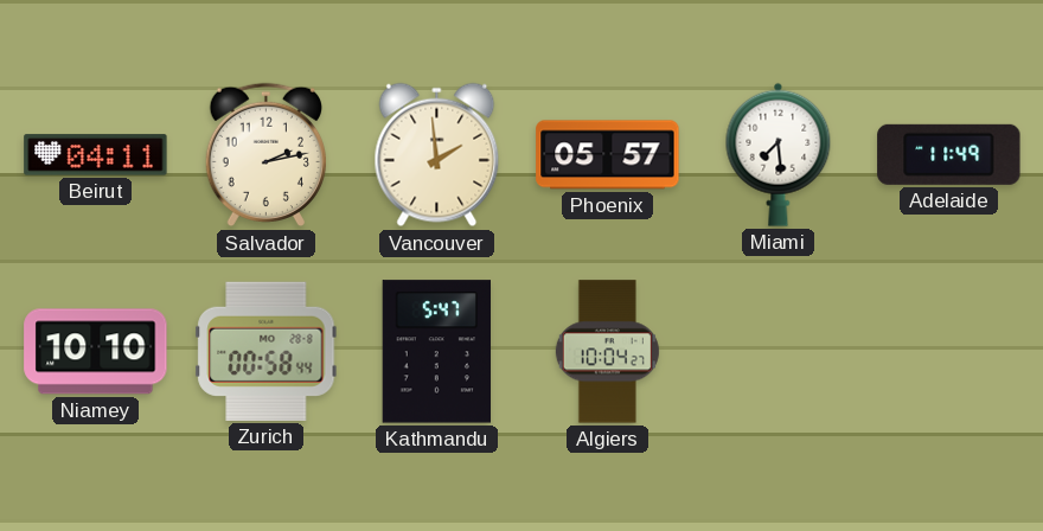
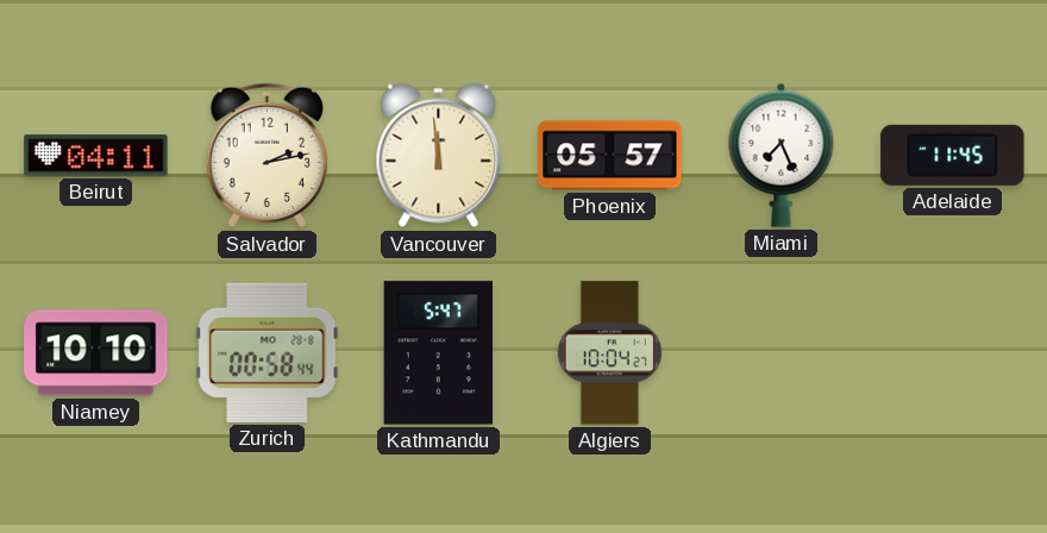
Vancouver: 1:59 -> 11:59 (439, 156)
Miami: 7:29 -> 7:26 (782, 155)
Adelaide: 11:49 -> 11:45 (953, 155)
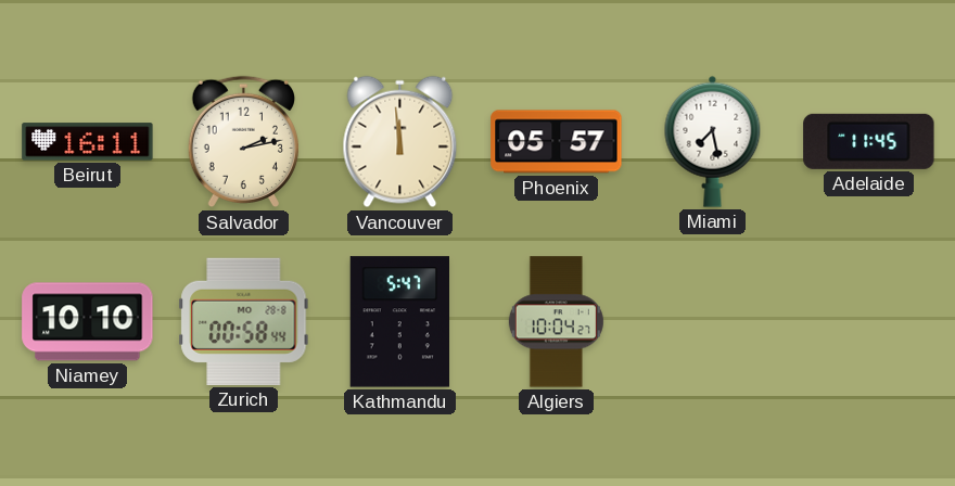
Beirut: 04:11 -> 16:11 (88, 142)
Miami: 7:26 -> 7:28 (713, 141)
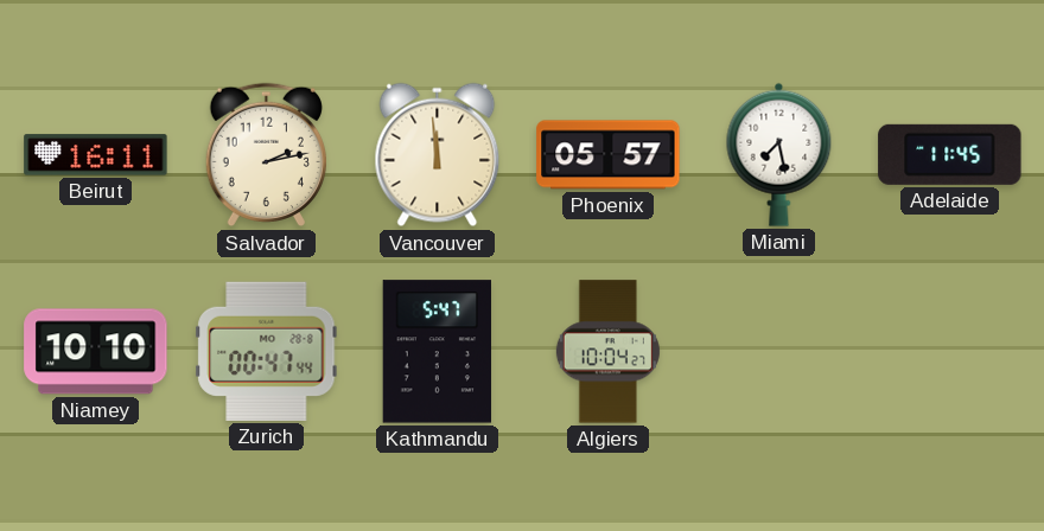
Zurich: 00:58 -> 00:47 (267, 351)
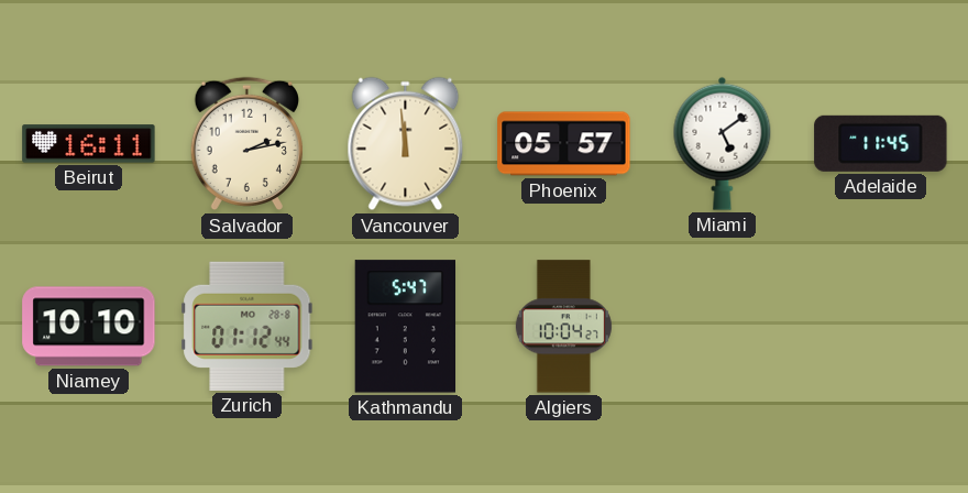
Miami: 7:28 -> 5:09 (723, 143)
Zurich: 00:47 -> 01:12 (248, 326)
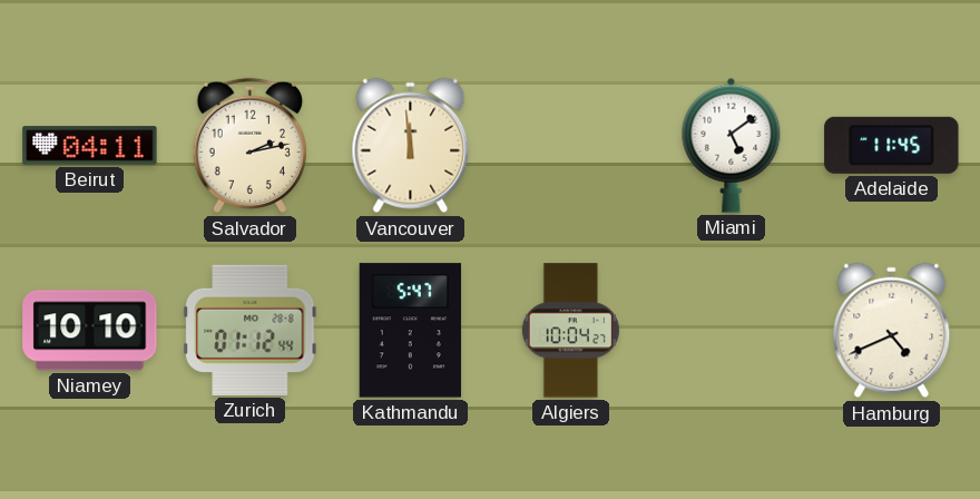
Beirut: 16:11 -> 04:11 (90, 146)
Phoenix: 05:57 -> none (564, 144)
Hamburg: none -> 4:41 (892, 331)
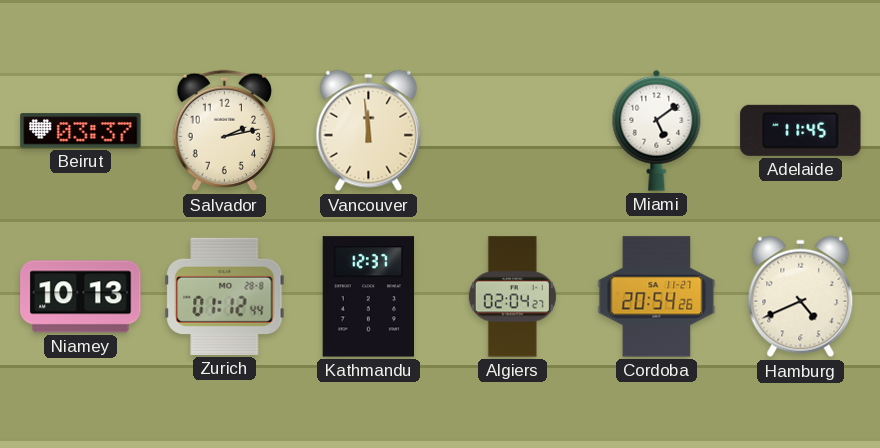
Beirut: 04:11 -> 03:37 (81, 131)
Niamey: 10:10 -> 10:13 (81, 297)
Kathmandu: 5:47 -> 12:37 (368, 297)
Algiers: 10:04 -> 02:04 (512, 297)
Cordoba: none -> 20:54 (657, 297)
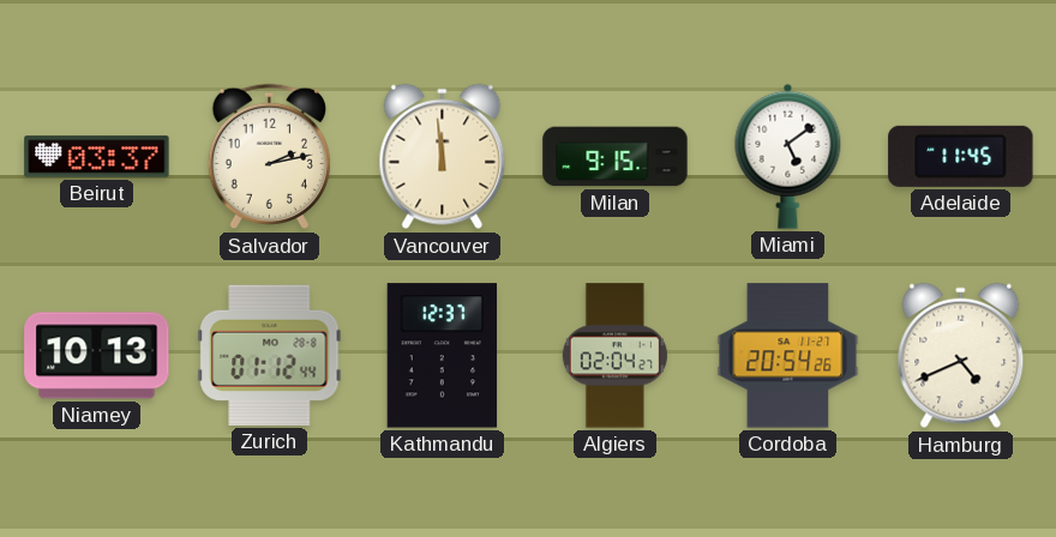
Milan: none -> 9:15 (616, 157)
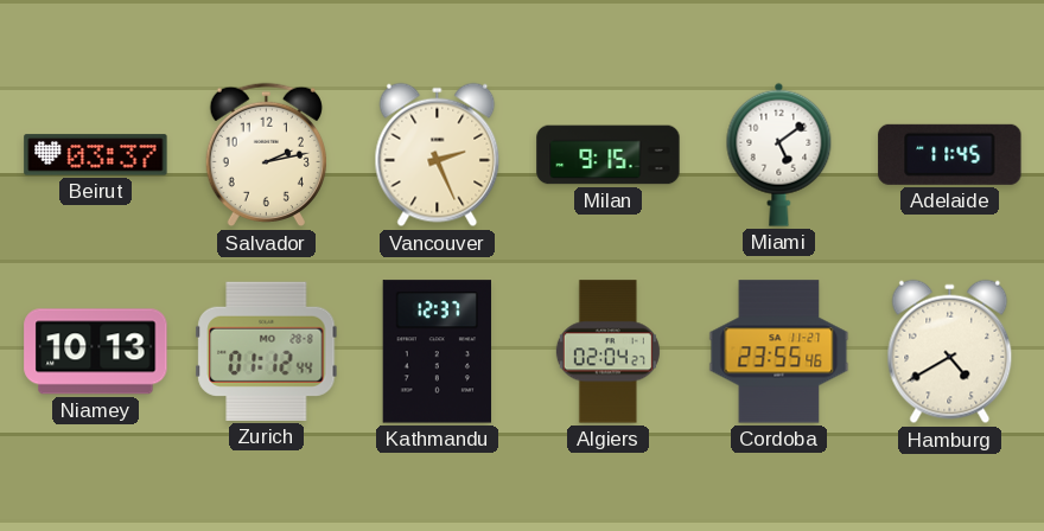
Vancouver: 11:59 -> 2:26 (438, 155)
Cordoba: 20:54 -> 23:55 (779, 352)
Hamburg: 4:41 -> 4:40 (950, 352)
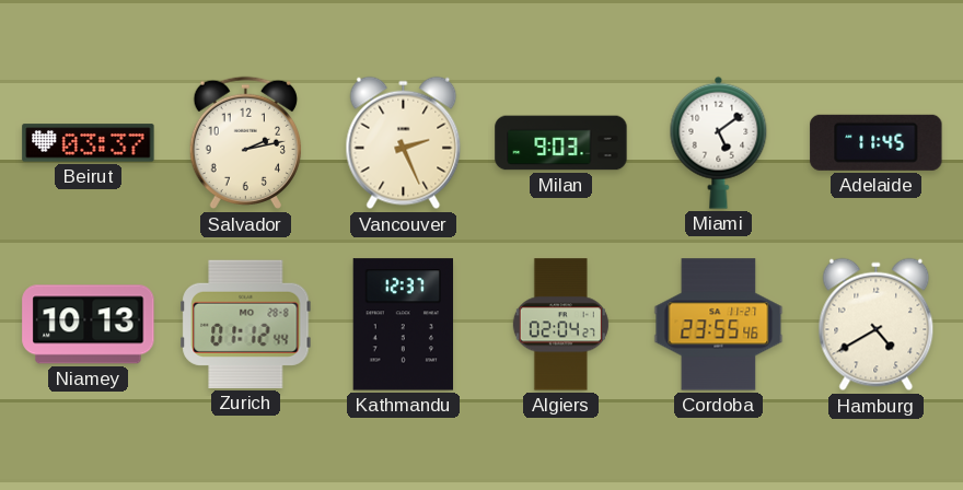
Milan: 9:15 -> 9:03 (561, 143)
